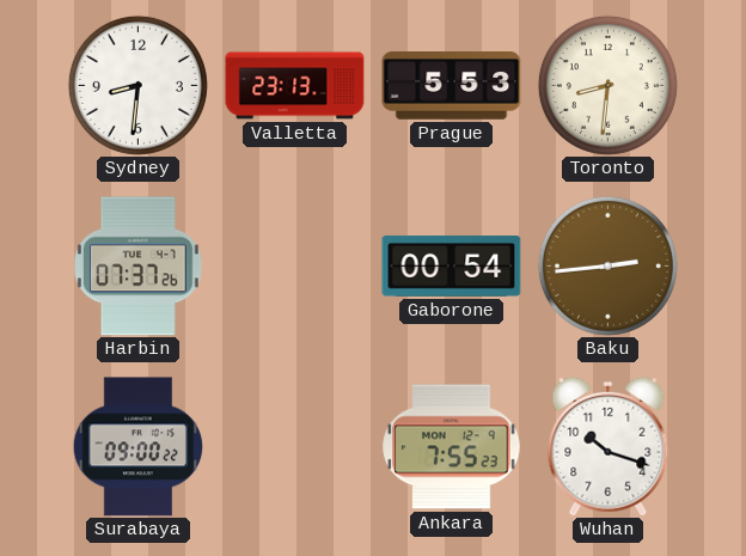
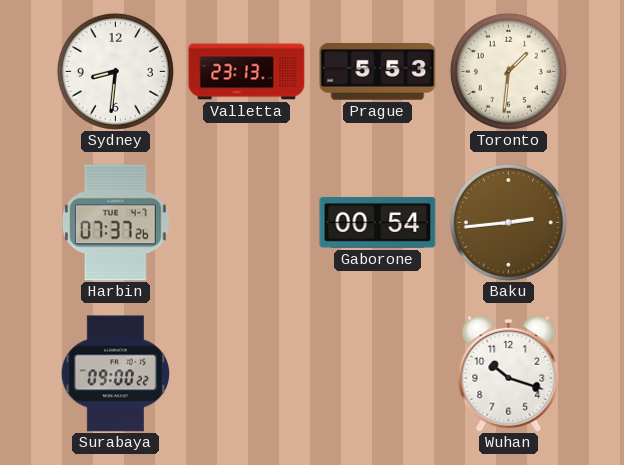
Toronto: 8:31 -> 1:31 (508, 71)
Ankara: 7:55 -> none (452, 447)
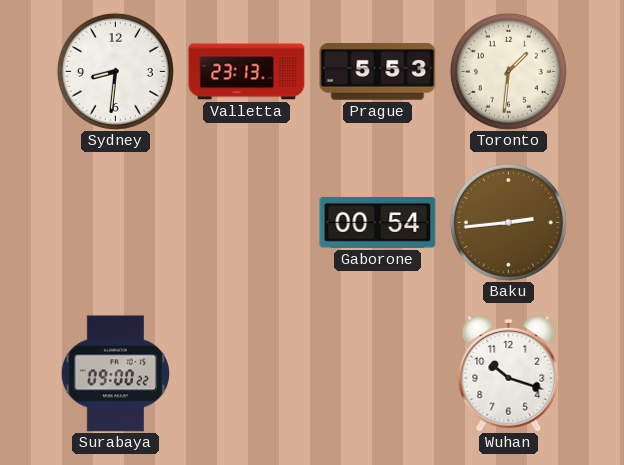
Harbin: 07:37 -> none (116, 223)
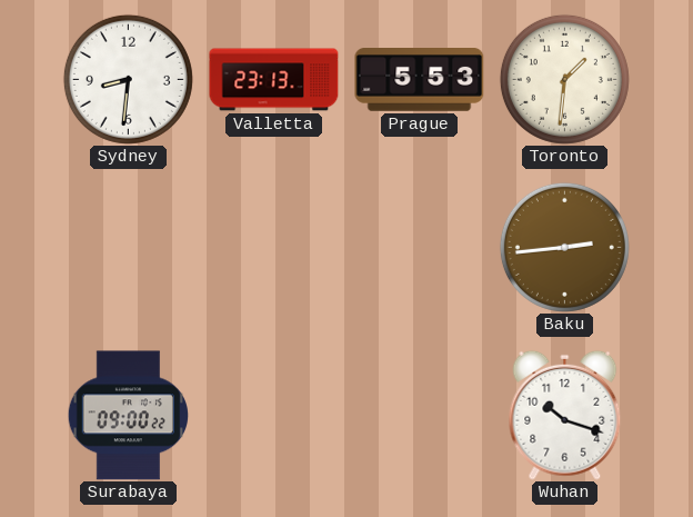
Gaborone: 00:54 -> none (378, 223)
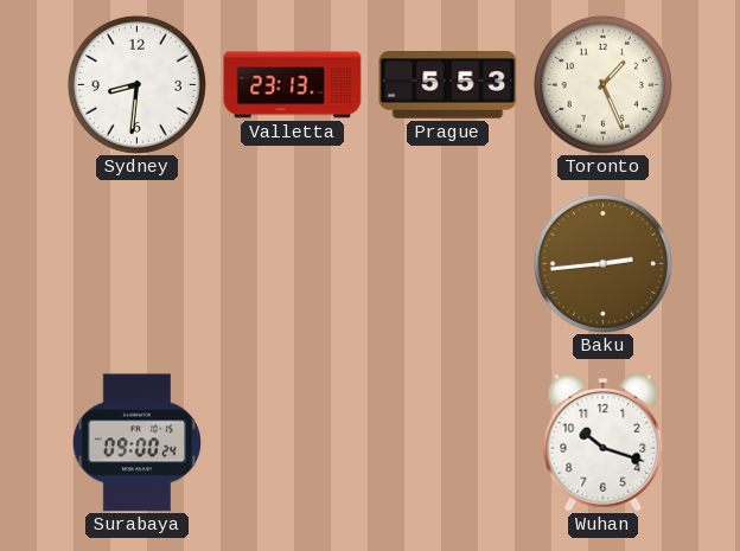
Toronto: 1:31 -> 1:26 (602, 84)
Surabaya: 09:00:22 -> 09:00:24 (136, 443)
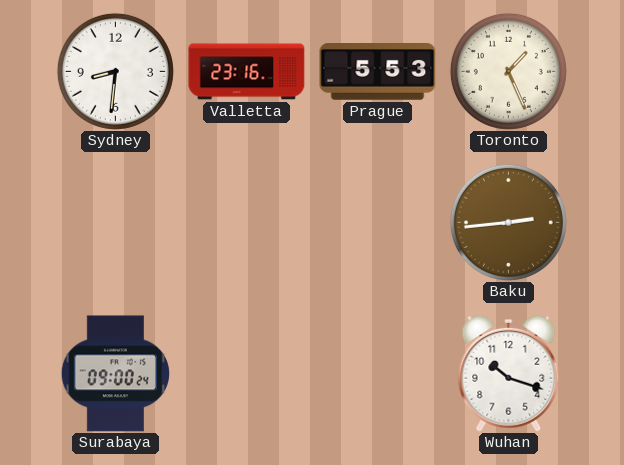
Valletta: 23:13 -> 23:16 (247, 72)
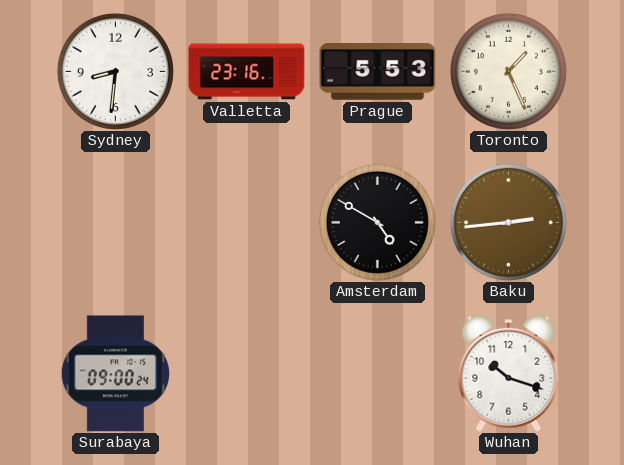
Amsterdam: none -> 4:50 (377, 222)
